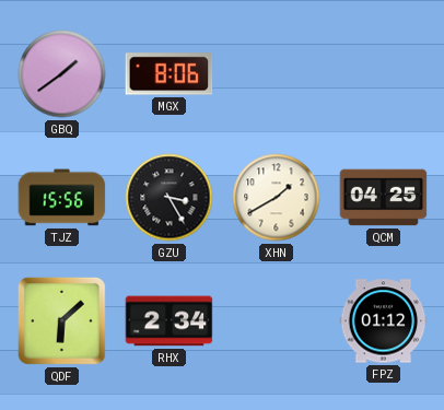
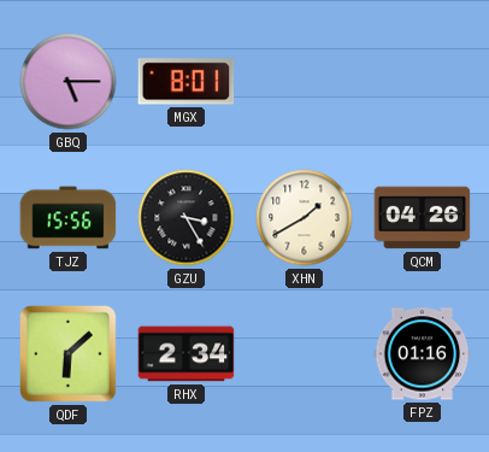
GBQ: 1:39 -> 5:15 (69, 82)
MGX: 8:06 -> 8:01 (187, 82)
QCM: 04:25 -> 04:26 (423, 218)
FPZ: 01:12 -> 01:16 (423, 354)
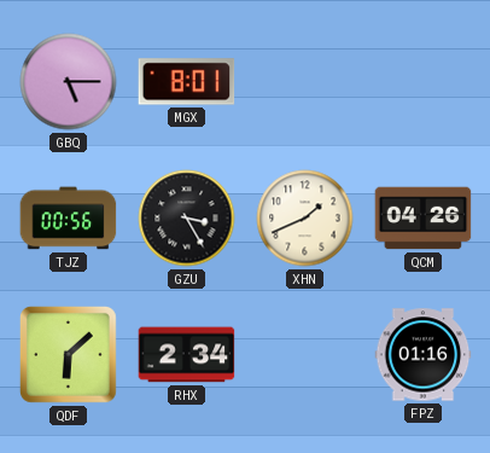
TJZ: 15:56 -> 00:56 (69, 219)
XHN: 1:40 -> 1:41 (305, 219)
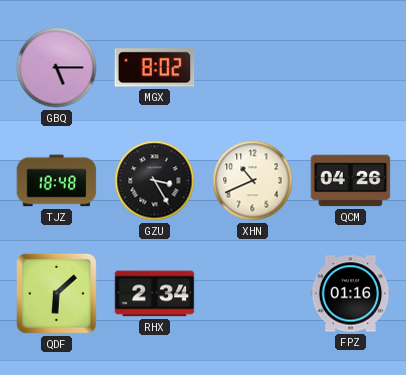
MGX: 8:01 -> 8:02 (155, 68)
TJZ: 00:56 -> 18:48 (57, 181)
XHN: 1:41 -> 10:41 (253, 181)
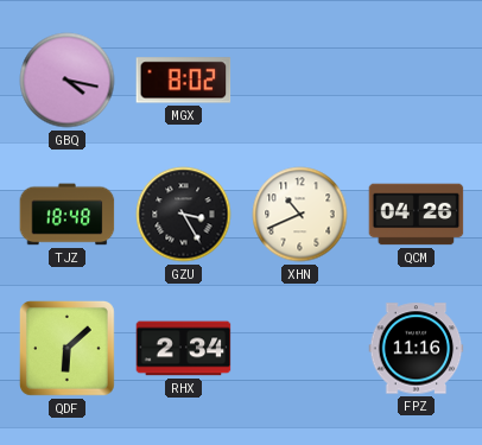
GBQ: 5:15 -> 4:17 (68, 81)
FPZ: 01:16 -> 11:16 (417, 349)
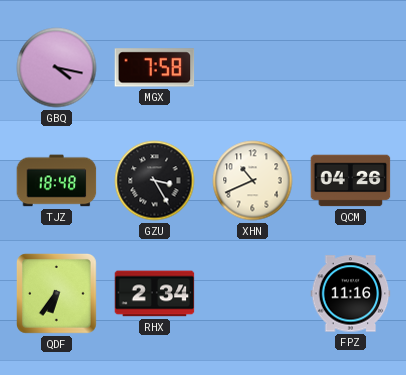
MGX: 8:02 -> 7:58 (155, 68)
QDF: 6:08 -> 6:36 (57, 294)
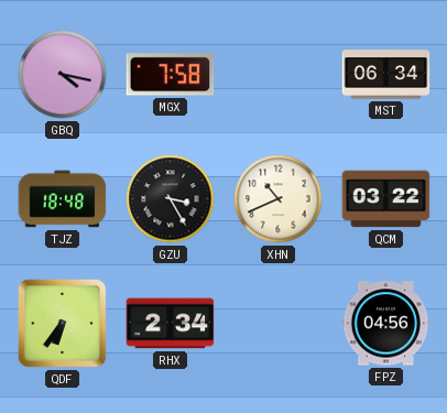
MST: none -> 06:34 (386, 75)
QCM: 04:26 -> 03:22 (386, 199)
FPZ: 11:16 -> 04:56 (386, 324)
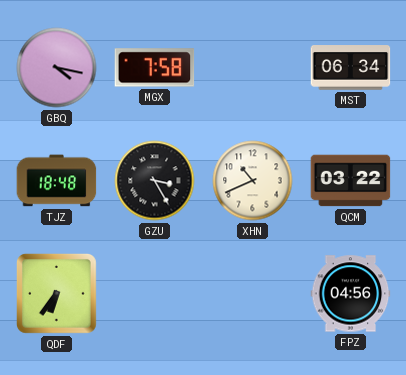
RHX: 2:34 -> none (171, 324)
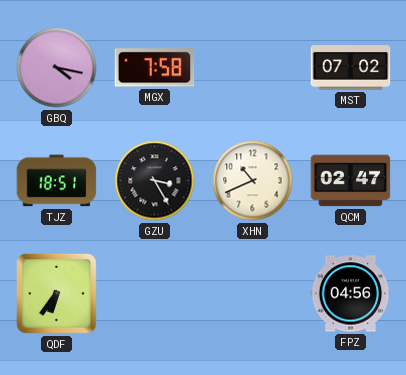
MST: 06:34 -> 07:02 (351, 68)
TJZ: 18:48 -> 18:51 (57, 181)
QCM: 03:22 -> 02:47 (351, 181)
